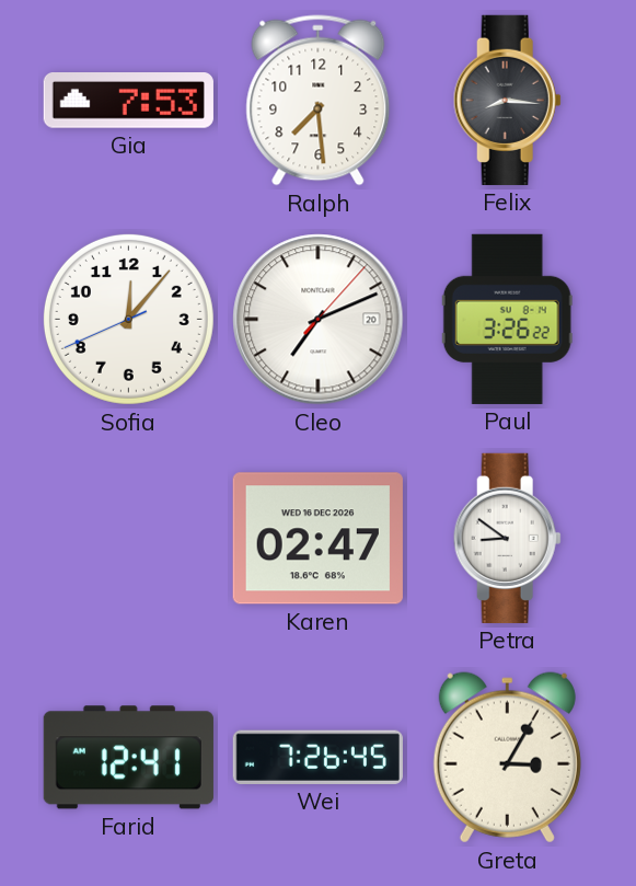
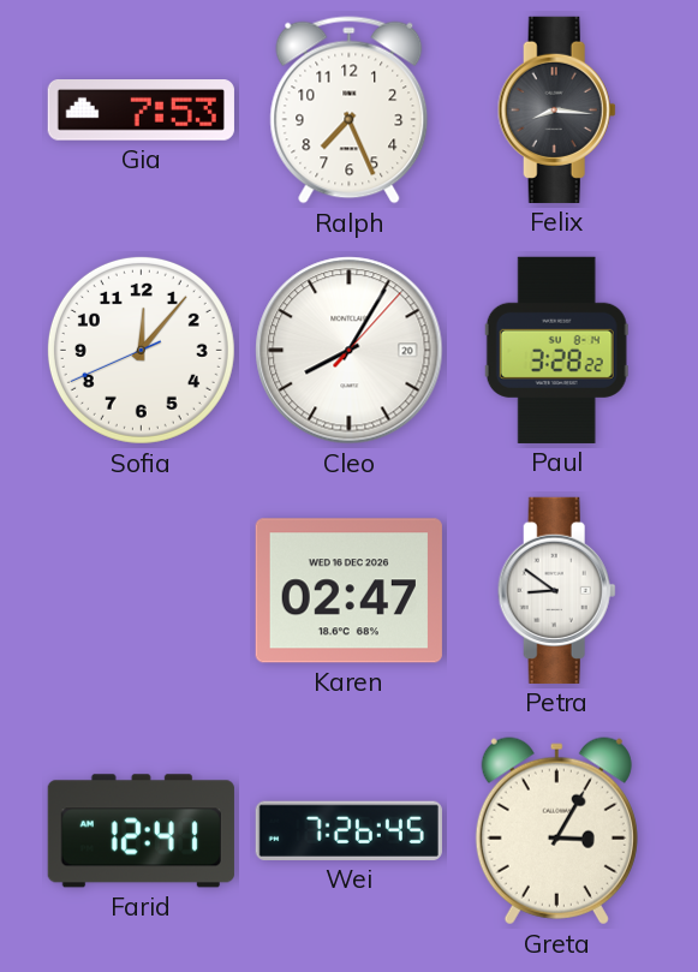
Ralph: 7:29 -> 7:26 (350, 111)
Cleo: 7:11 -> 8:05 (350, 351)
Paul: 3:26 -> 3:28 (556, 350)
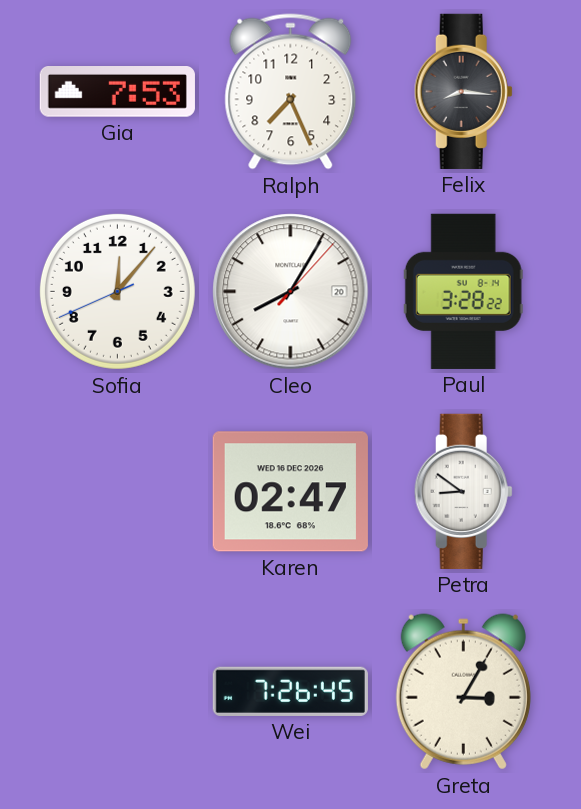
Farid: 12:41 -> none (141, 831)
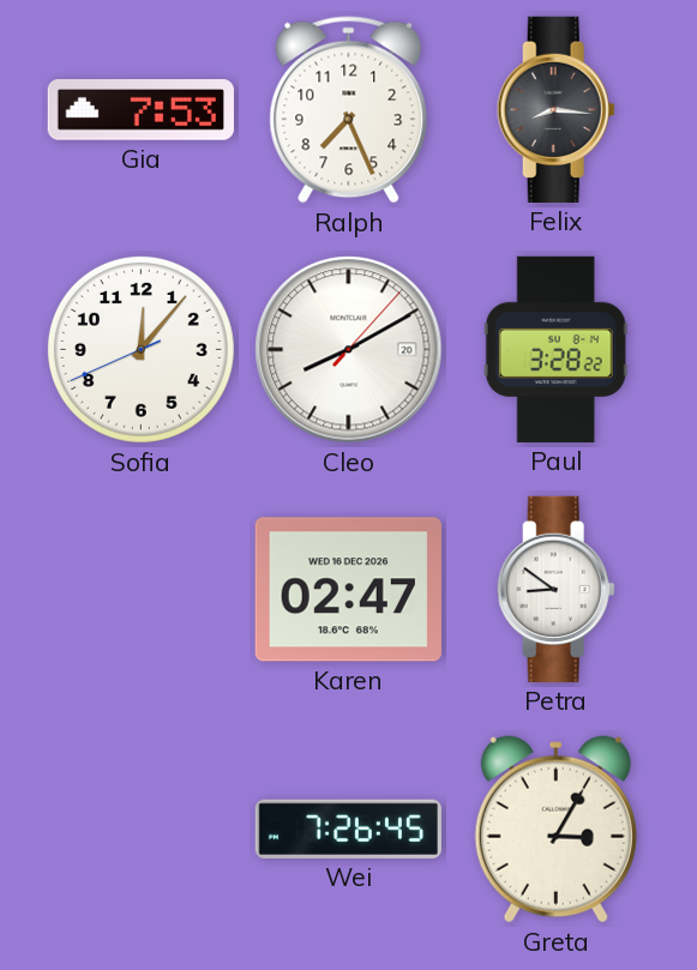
Cleo: 8:05 -> 8:10 (349, 350)
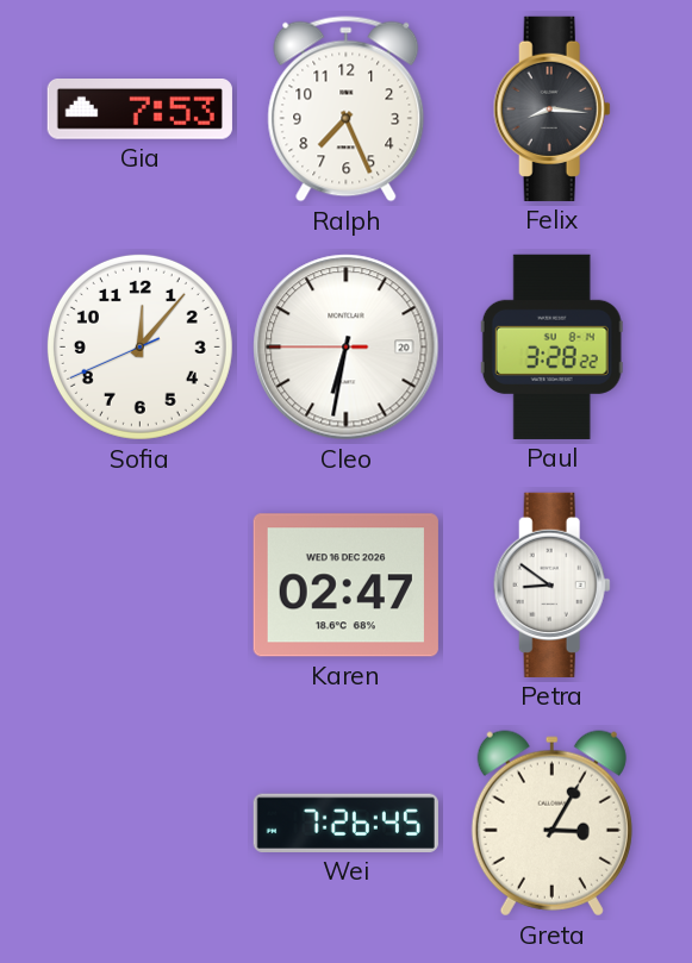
Cleo: 8:10 -> 6:31 (347, 348)
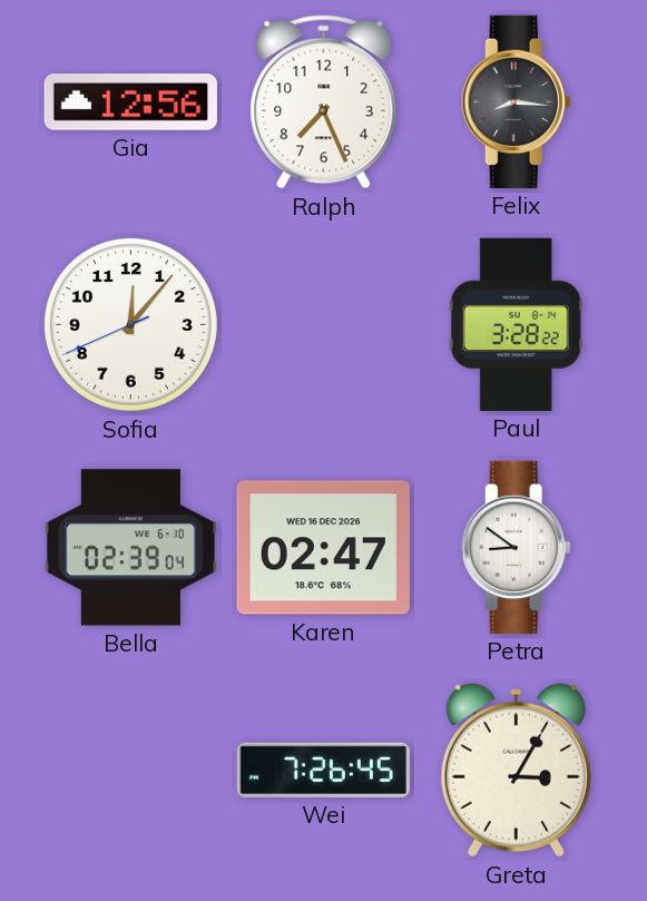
Gia: 7:53 -> 12:56 (130, 102)
Cleo: 6:31 -> none (347, 348)
Bella: none -> 02:39 (130, 548)
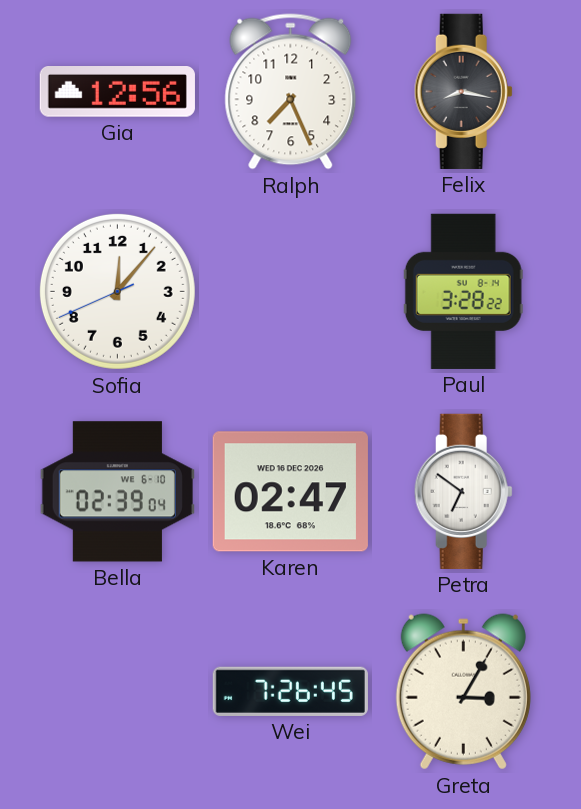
Felix: 8:16 -> 8:17 (463, 91)
Petra: 8:51 -> 6:51 (463, 491)
